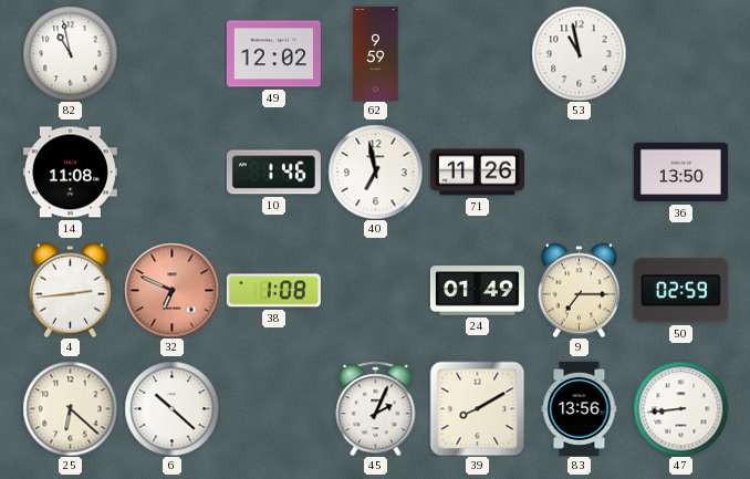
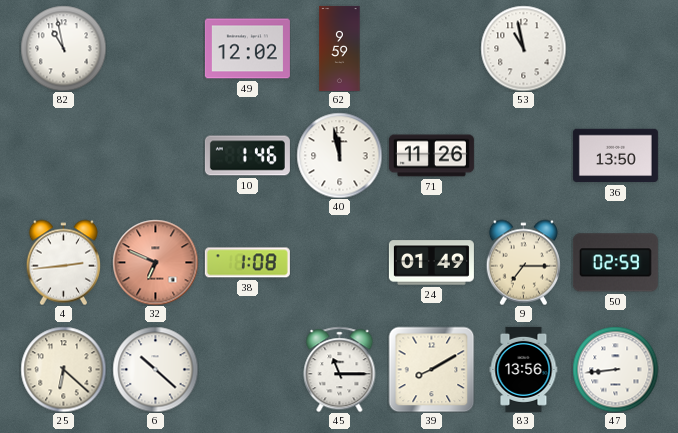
14: 11:08 -> none (70, 173)
40: 6:58 -> 11:58 (339, 155)
45: 2:04 -> 11:15 (340, 369)
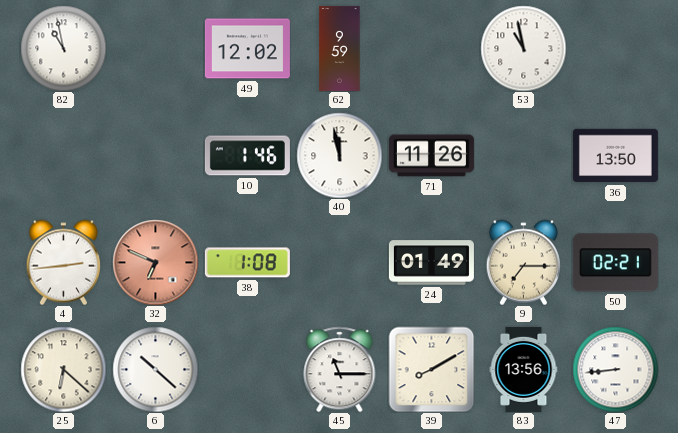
50: 02:59 -> 02:21 (615, 263)
